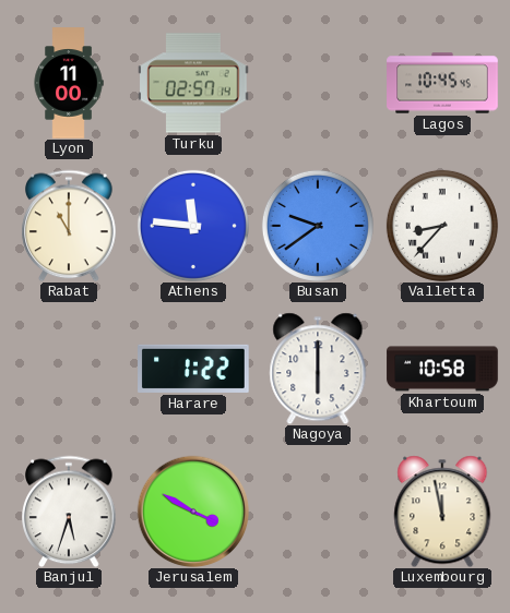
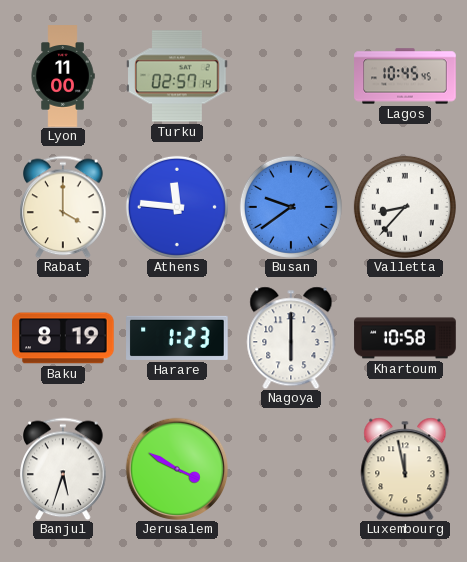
Rabat: 11:00 -> 4:00 (63, 207)
Baku: none -> 8:19 (63, 338)
Harare: 1:22 -> 1:23 (177, 338)
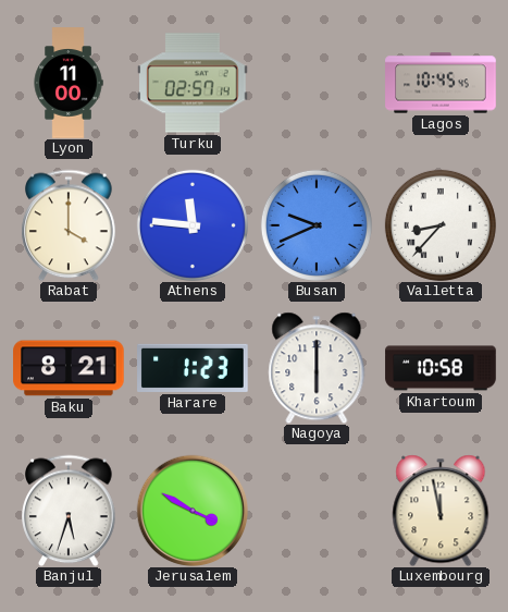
Busan: 9:39 -> 9:41 (317, 225)
Baku: 8:19 -> 8:21 (69, 368)
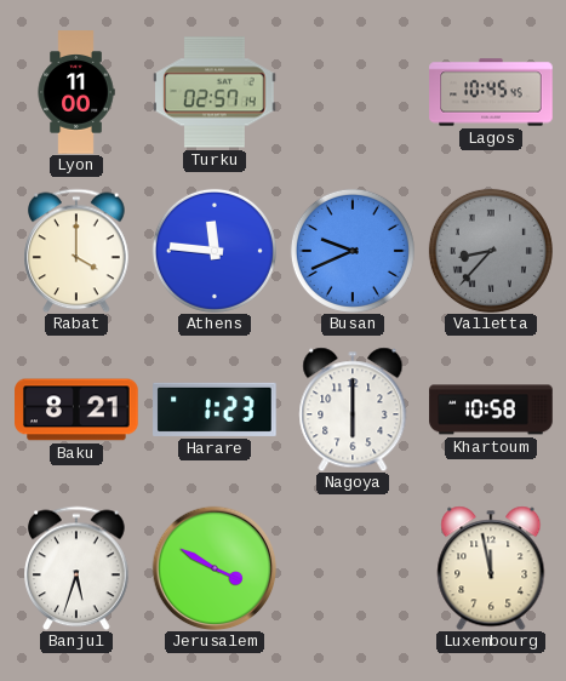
Valletta dial: white -> grey (491, 251)
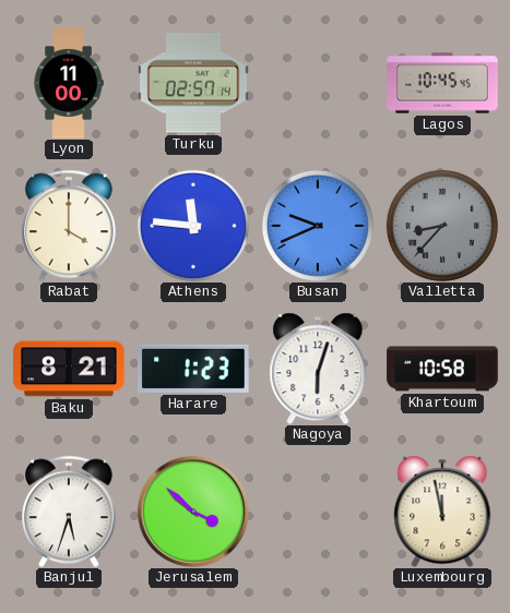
Nagoya: 6:00 -> 6:03 (318, 369)
Jerusalem: 3:50 -> 3:52 (193, 512)
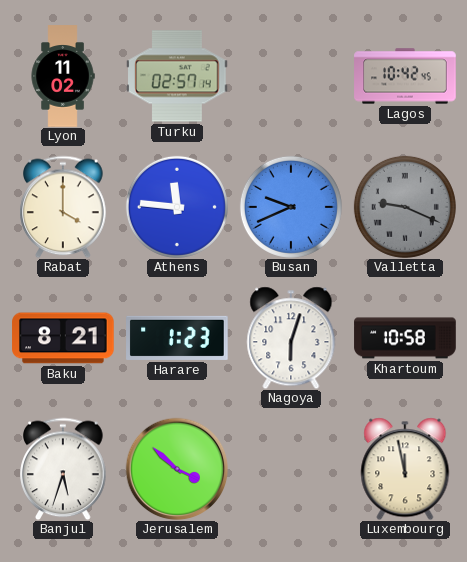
Lyon: 11:00 -> 11:02 (63, 76)
Lagos: 10:45 -> 10:42 (405, 76)
Valletta: 8:37 -> 9:19 (405, 207)
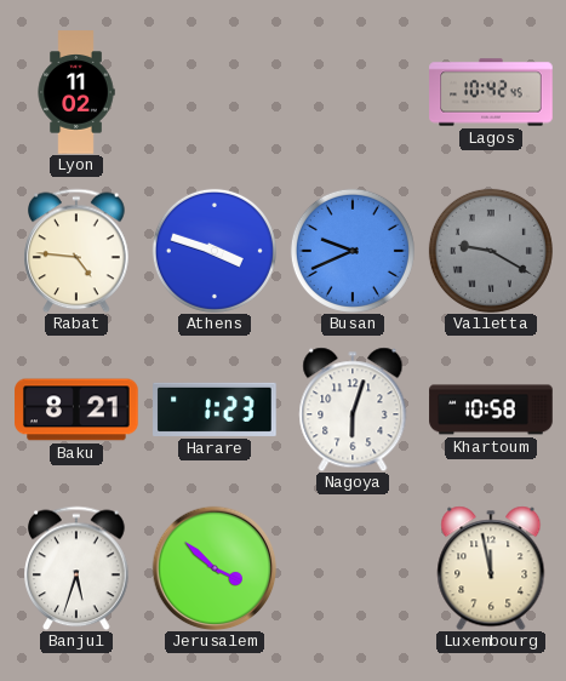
Turku: 02:57 -> none (177, 76)
Rabat: 4:00 -> 4:46 (76, 251)
Athens: 11:46 -> 3:48 (215, 251)
Valletta: 9:19 -> 9:20 (491, 251)
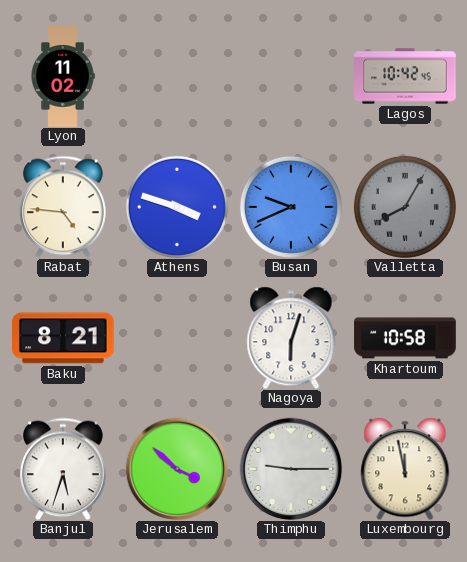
Valletta: 9:20 -> 8:05 (405, 207)
Harare: 1:23 -> none (215, 410)
Thimphu: none -> 9:15 (291, 469)
